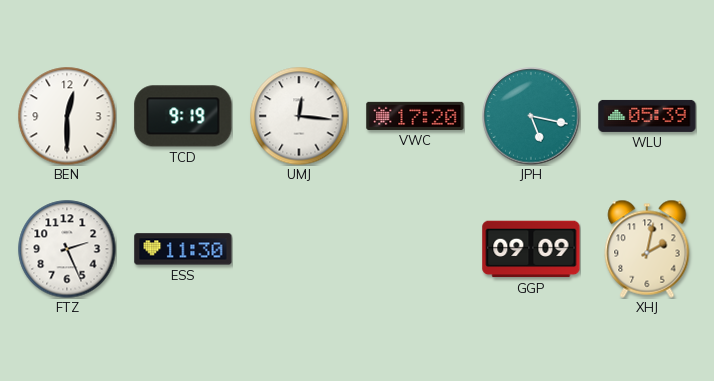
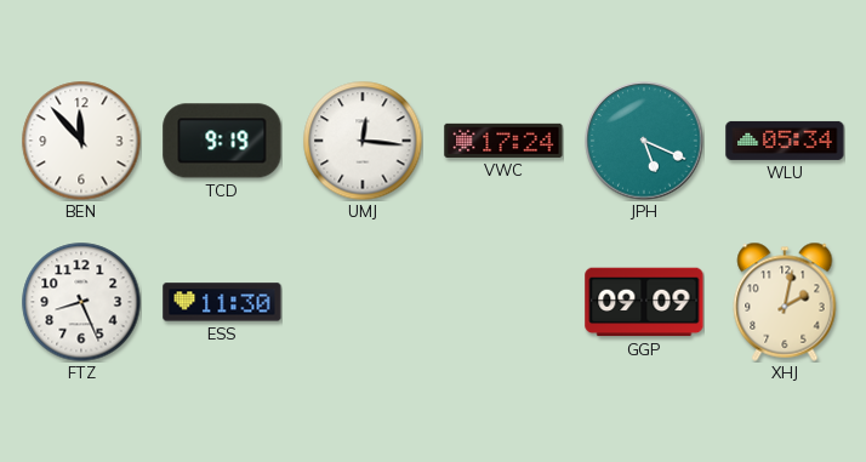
BEN: 12:30 -> 11:53 (81, 141)
VWC: 17:20 -> 17:24 (503, 141)
JPH: 5:17 -> 5:19 (644, 141)
WLU: 05:39 -> 05:34 (785, 141)
FTZ: 2:26 -> 8:26 (81, 302)
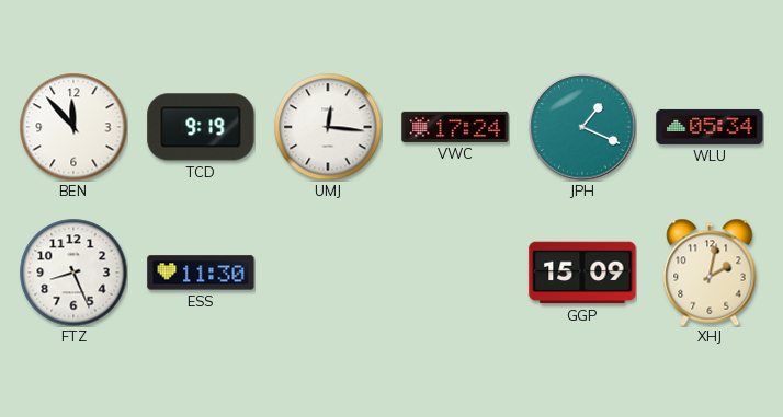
JPH: 5:19 -> 1:19 (582, 127)
GGP: 09:09 -> 15:09 (582, 273)
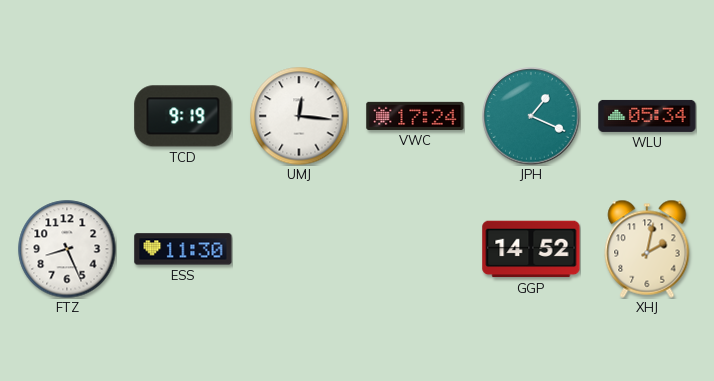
BEN: 11:53 -> none (73, 127)
GGP: 15:09 -> 14:52 (531, 249)
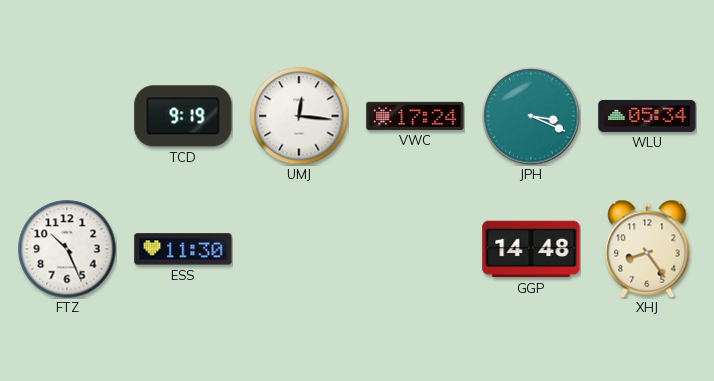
JPH: 1:19 -> 3:19 (531, 116)
FTZ: 8:26 -> 10:26 (67, 249)
GGP: 14:52 -> 14:48 (531, 249)
XHJ: 2:02 -> 8:24 (647, 249)
